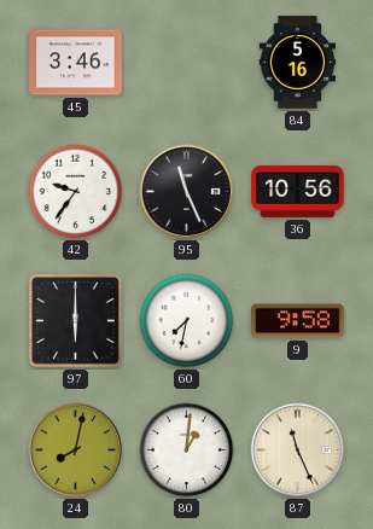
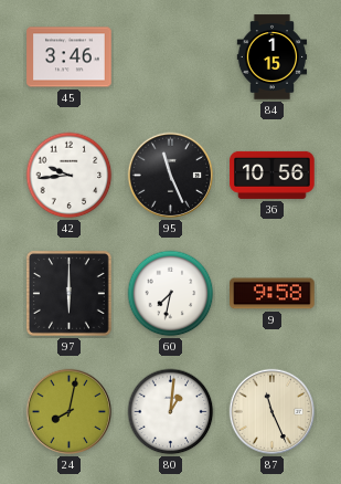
84: 5:16 -> 1:15 (273, 57)
42: 9:36 -> 9:44 (70, 176)
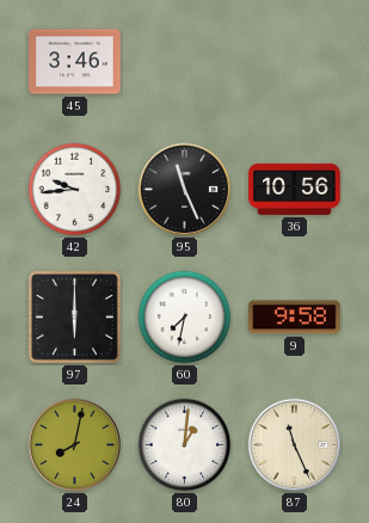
84: 1:15 -> none (273, 57)
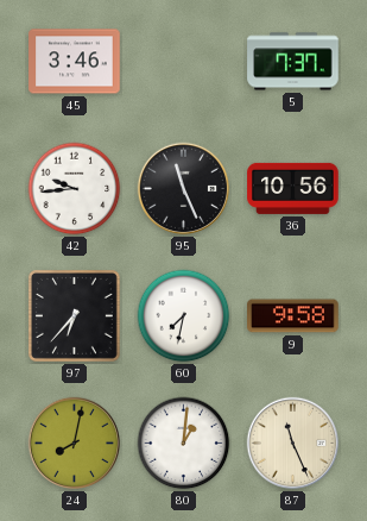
5: none -> 7:37 (293, 62)
97: 6:00 -> 6:37 (74, 315)
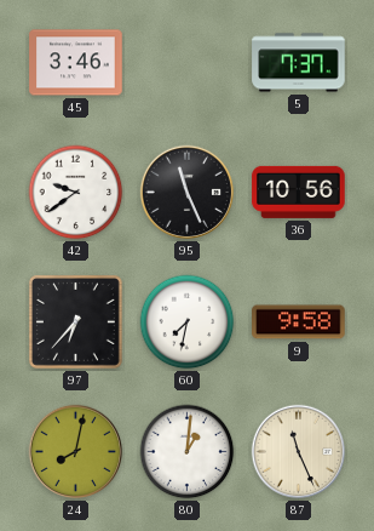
42: 9:44 -> 9:39 (76, 193)
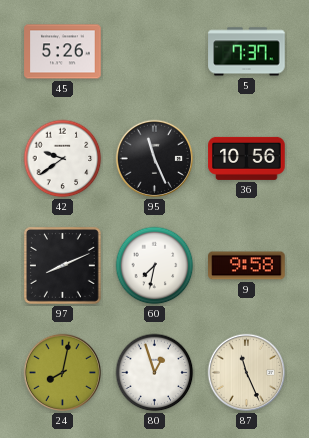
45: 3:46 -> 5:26 (63, 52)
97: 6:37 -> 8:11 (62, 265)
80: 1:01 -> 12:57 (155, 373)
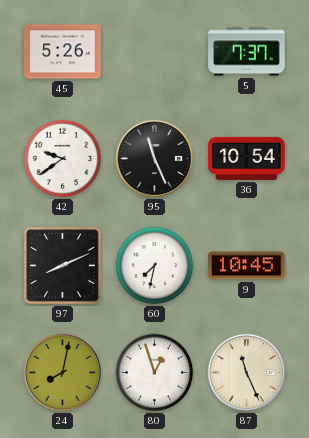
36: 10:56 -> 10:54 (247, 158)
9: 9:58 -> 10:45 (247, 266)
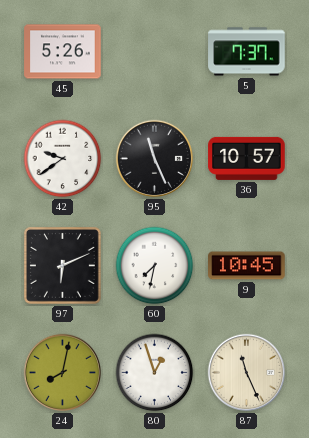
36: 10:54 -> 10:57 (247, 158)
97: 8:11 -> 6:11 (62, 265)
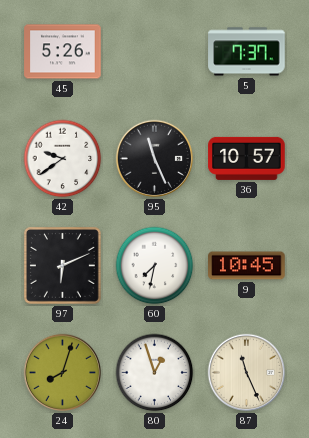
24: 8:02 -> 8:03 (63, 373)
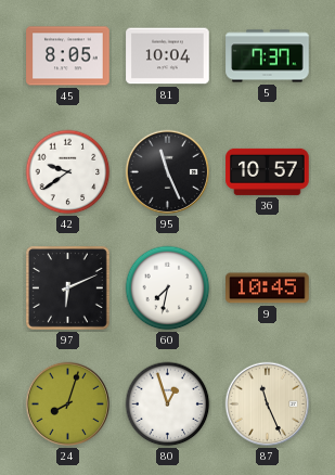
45: 5:26 -> 8:05 (68, 56)
81: none -> 10:04 (168, 56)
